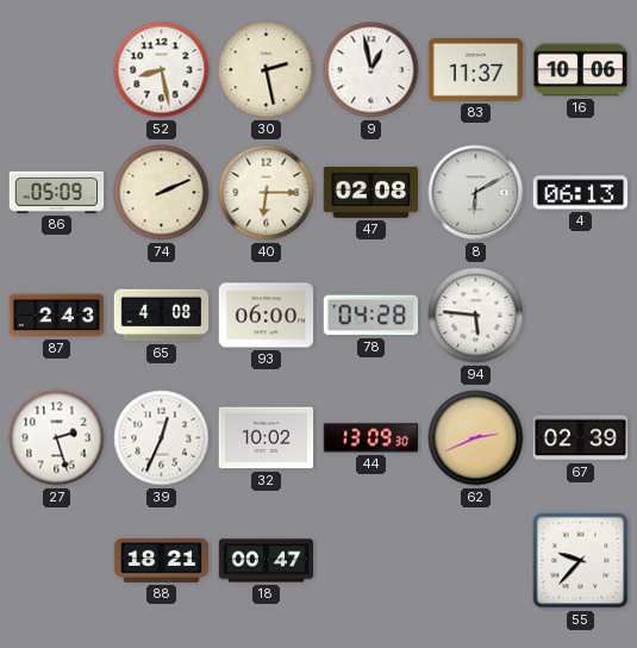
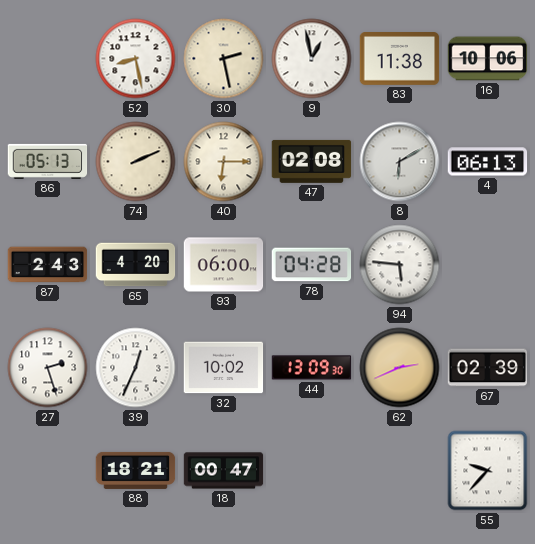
83: 11:37 -> 11:38 (400, 59)
86: 05:09 -> 05:13 (48, 161)
65: 4:08 -> 4:20 (136, 265)
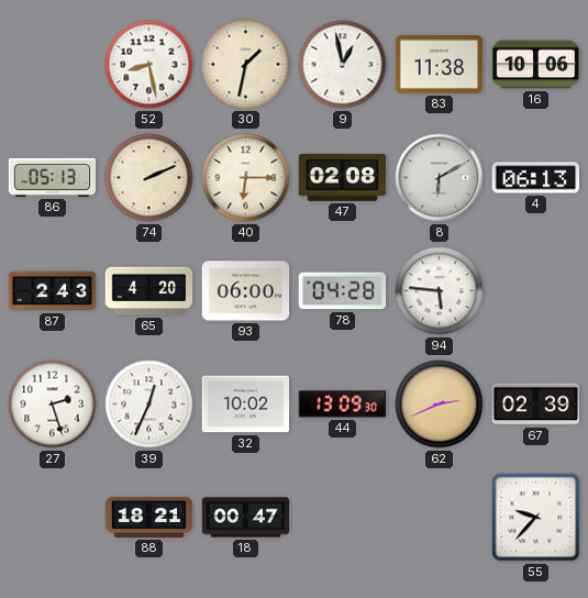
30: 2:28 -> 1:32 (246, 65)
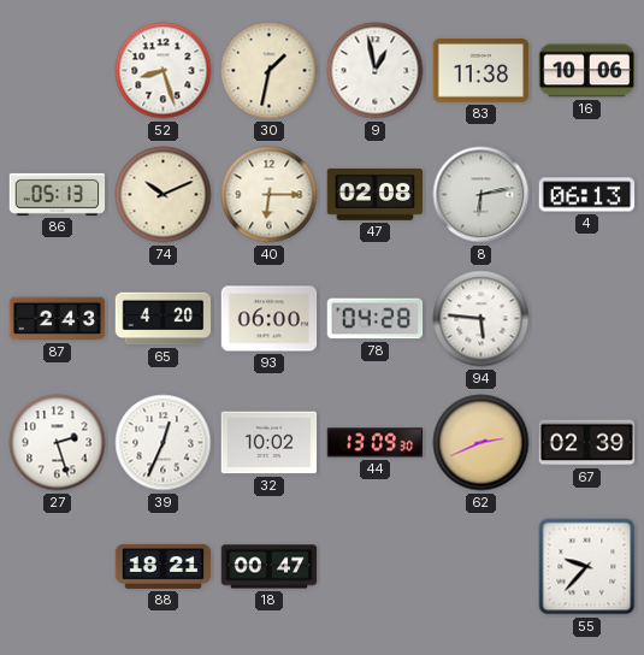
52: 8:28 -> 8:27 (164, 71)
74: 2:11 -> 10:11 (164, 195)
8: 6:10 -> 6:13 (481, 195)
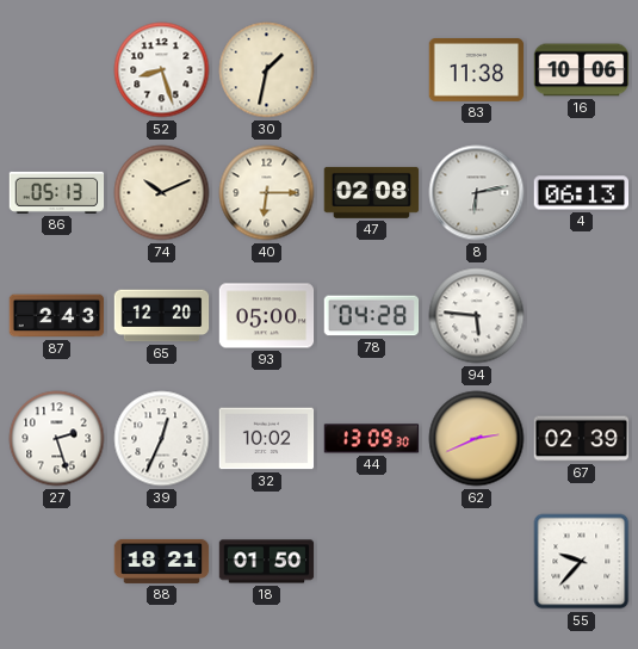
9: 12:58 -> none (376, 71)
65: 4:20 -> 12:20 (162, 316)
93: 06:00 -> 05:00 (267, 316)
18: 00:47 -> 01:50 (267, 562)
